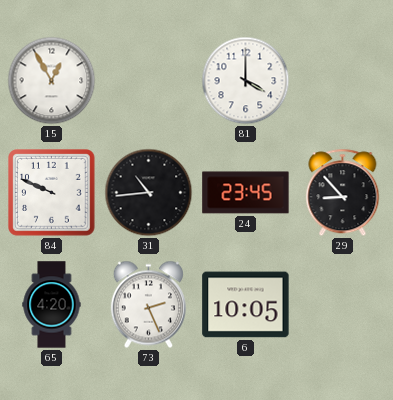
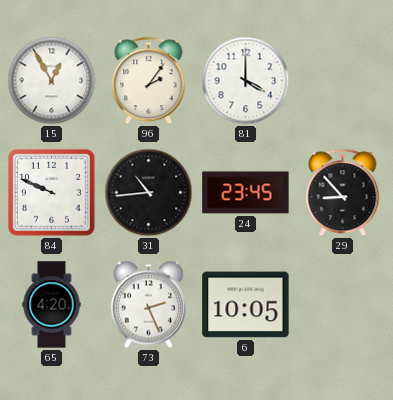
96: none -> 2:06 (149, 81)
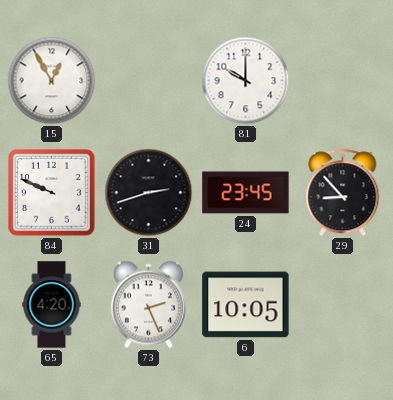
96: 2:06 -> none (149, 81)
81: 4:00 -> 10:00 (246, 81)
31: 10:44 -> 2:42 (149, 193)
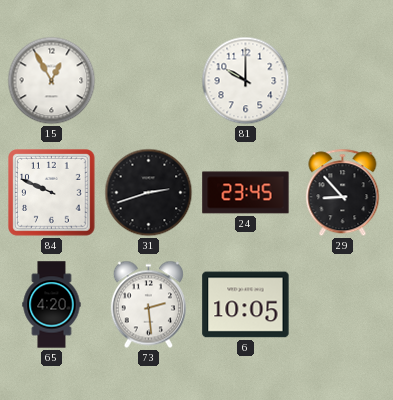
73: 2:26 -> 2:29 (148, 305)
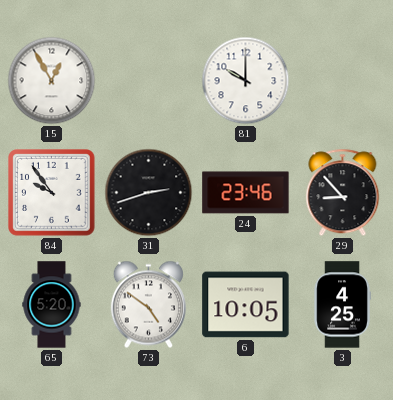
84: 9:49 -> 9:54 (52, 193)
24: 23:45 -> 23:46 (246, 193)
65: 4:20 -> 5:20 (52, 305)
73: 2:29 -> 4:51 (148, 305)
3: none -> 4:25 (342, 305)
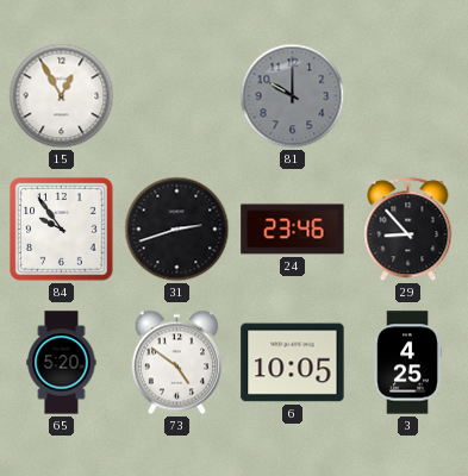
81 dial: white -> grey (293, 96)
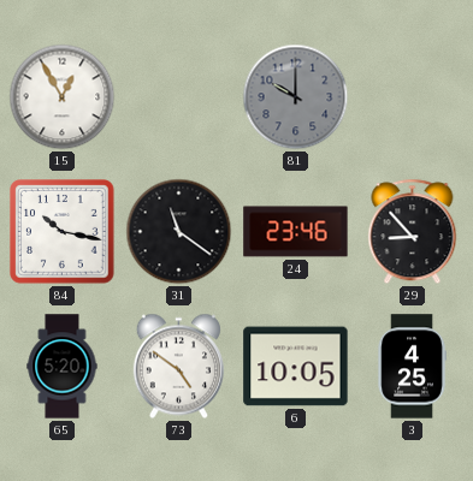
84: 9:54 -> 10:17 (63, 232)
31: 2:42 -> 11:21 (179, 232)
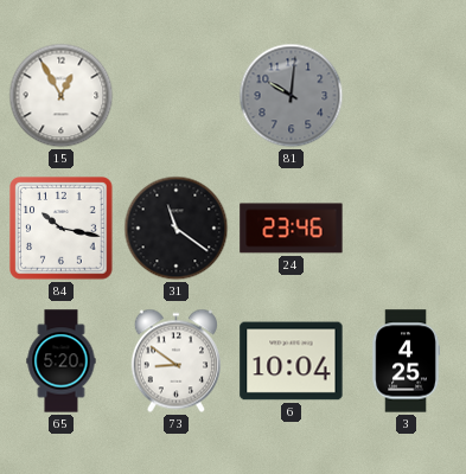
81: 10:00 -> 10:01 (292, 96)
29: 8:53 -> none (413, 232)
73: 4:51 -> 8:51 (175, 361)
6: 10:05 -> 10:04 (292, 361)
